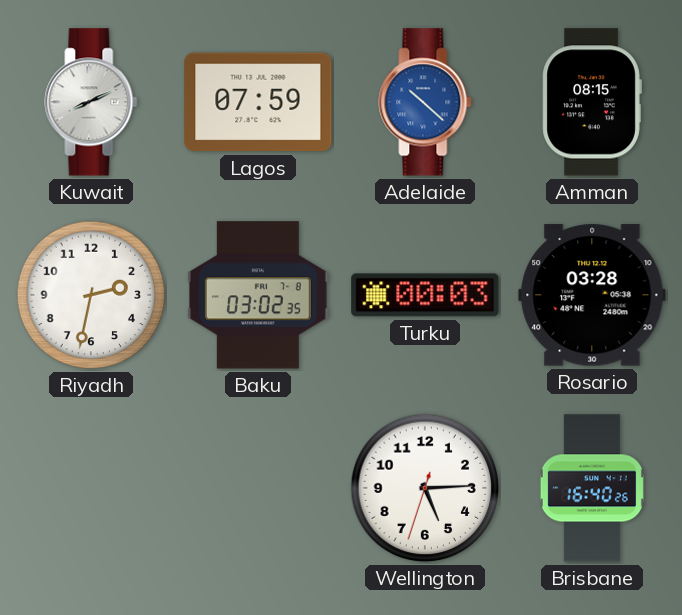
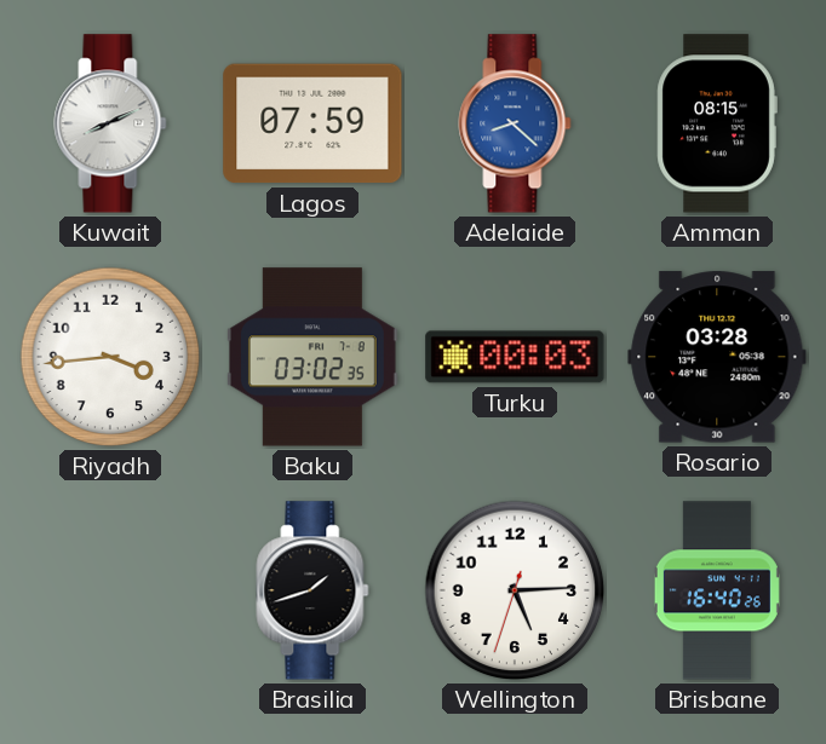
Adelaide: 10:22 -> 8:22 (515, 123)
Riyadh: 2:32 -> 3:44 (110, 357)
Brasilia: none -> 1:42 (312, 590)
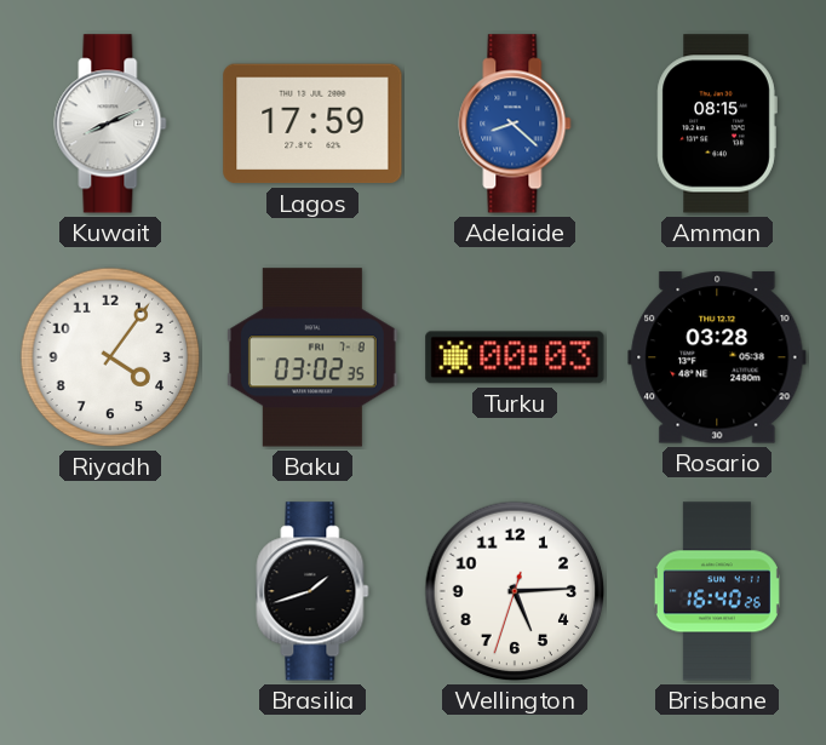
Lagos: 07:59 -> 17:59 (312, 124)
Riyadh: 3:44 -> 4:06 (110, 357)
